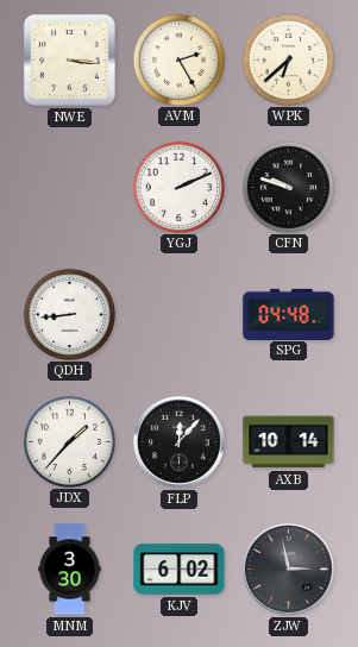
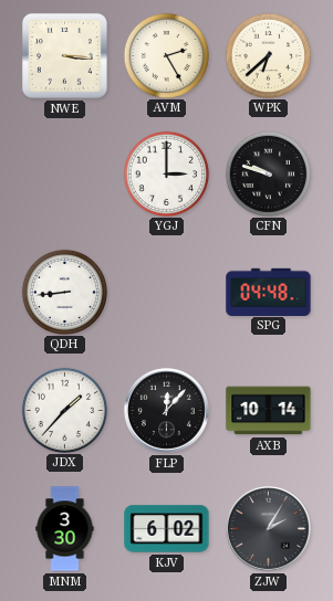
YGJ: 2:11 -> 3:00 (166, 173)
ZJW: 2:58 -> 2:05 (268, 528)
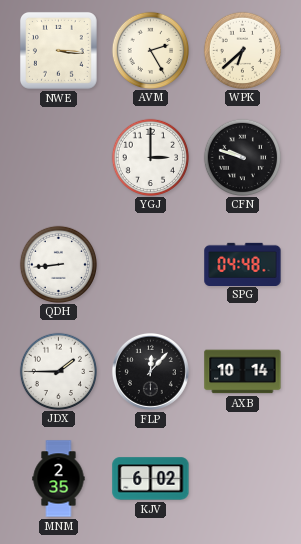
JDX: 1:37 -> 1:45 (58, 371)
MNM: 3:30 -> 2:35 (59, 479)
ZJW: 2:05 -> none (268, 528)
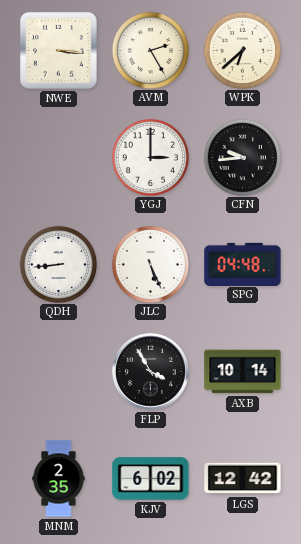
CFN: 9:48 -> 9:44 (242, 157)
JLC: none -> 5:26 (150, 264)
JDX: 1:45 -> none (58, 371)
FLP: 12:07 -> 3:55 (150, 371)
LGS: none -> 12:42 (243, 479)
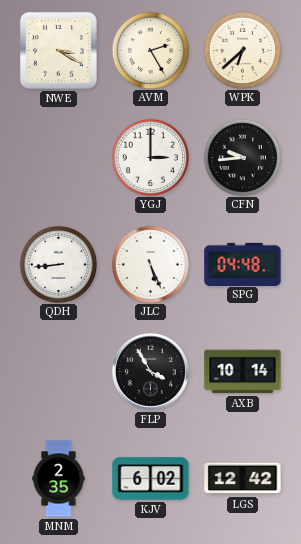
NWE: 3:16 -> 3:20 (58, 50)
